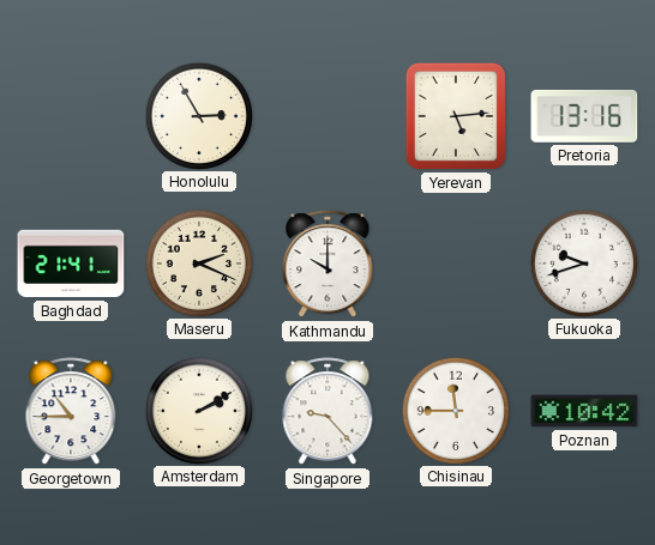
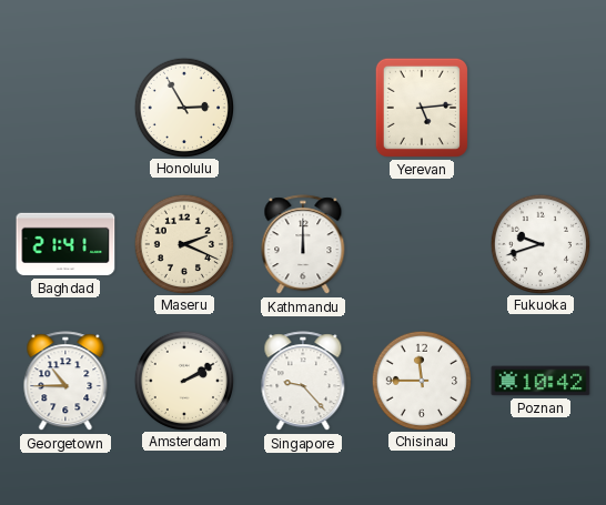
Pretoria: 13:16 -> none (584, 116)
Kathmandu: 10:00 -> 12:00 (303, 245)
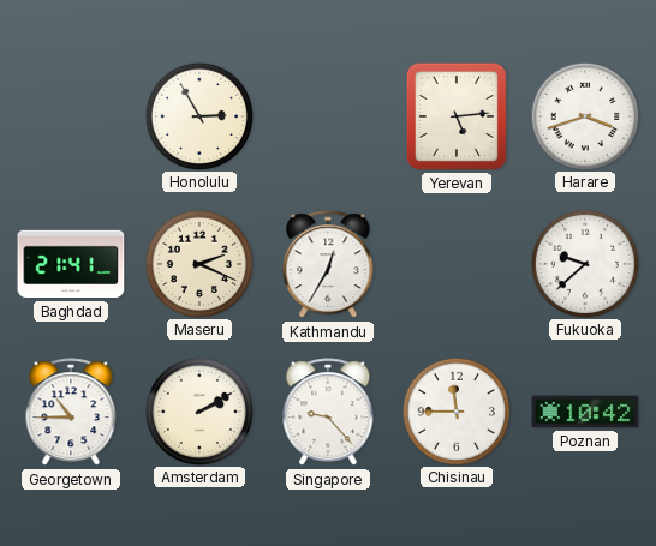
Harare: none -> 3:42 (584, 115)
Kathmandu: 12:00 -> 12:35 (328, 265)
Fukuoka: 9:42 -> 9:38 (584, 263)
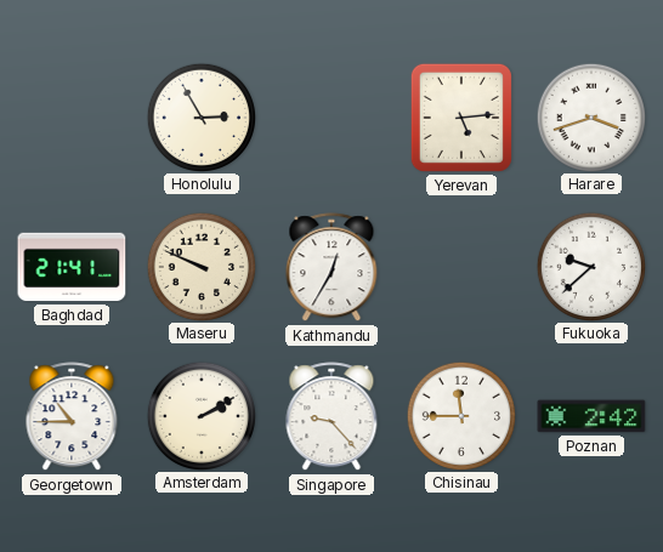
Maseru: 2:19 -> 9:49 (200, 266)
Poznan: 10:42 -> 2:42 (591, 416)
